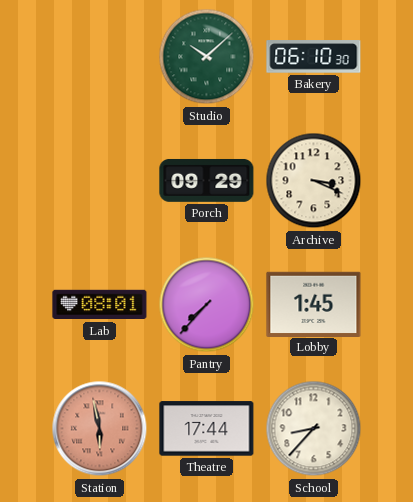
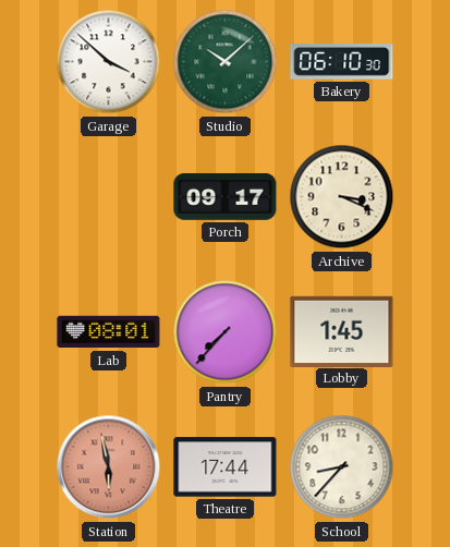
Garage: none -> 3:52 (109, 62)
Porch: 09:29 -> 09:17 (226, 196)
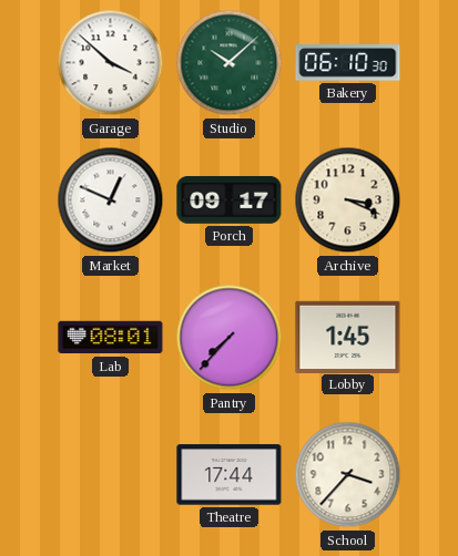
Market: none -> 12:49 (111, 200)
Station: 5:58 -> none (109, 467)
School: 8:37 -> 3:37 (348, 475)
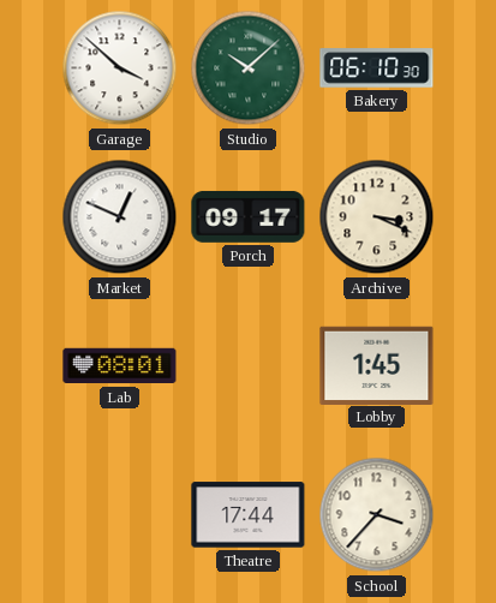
Pantry: 7:37 -> none (230, 338)
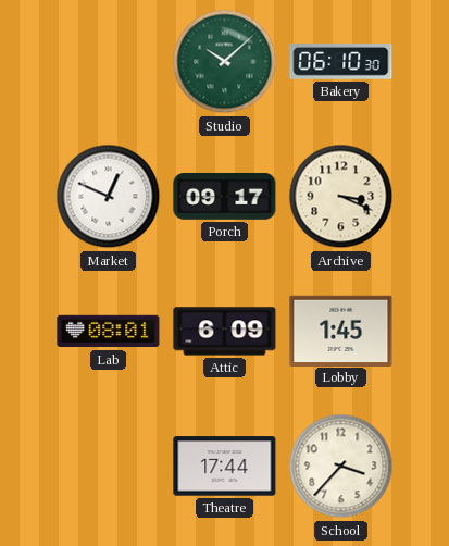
Garage: 3:52 -> none (120, 68)
Attic: none -> 6:09 (225, 332)
